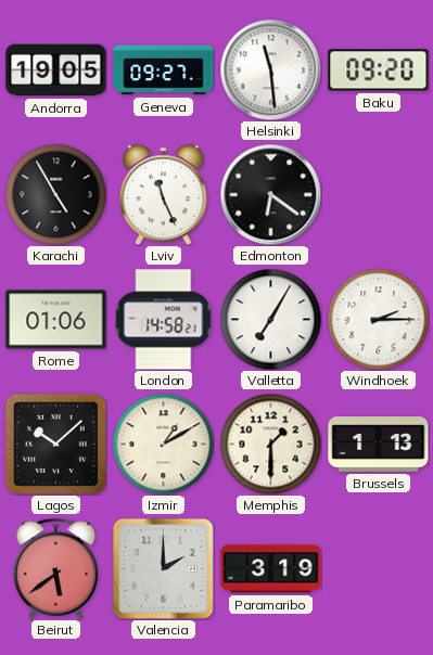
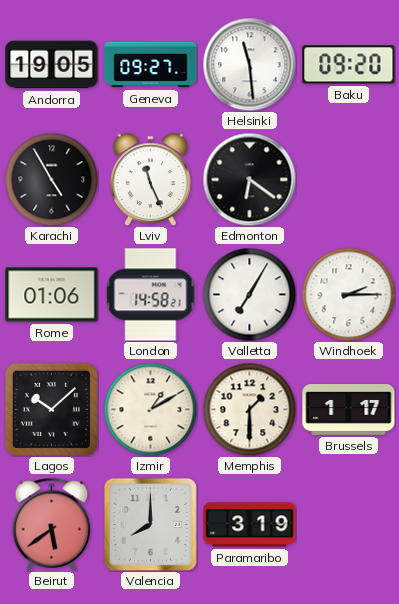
Brussels: 1:13 -> 1:17 (349, 410)
Valencia: 2:00 -> 8:00 (150, 524)
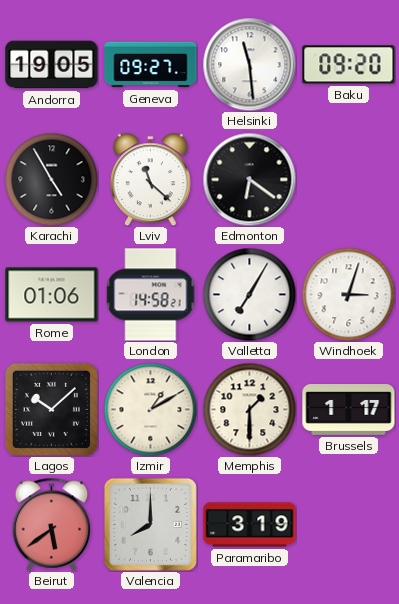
Lviv: 11:26 -> 11:22 (150, 179)
Windhoek: 2:15 -> 3:03 (348, 294)
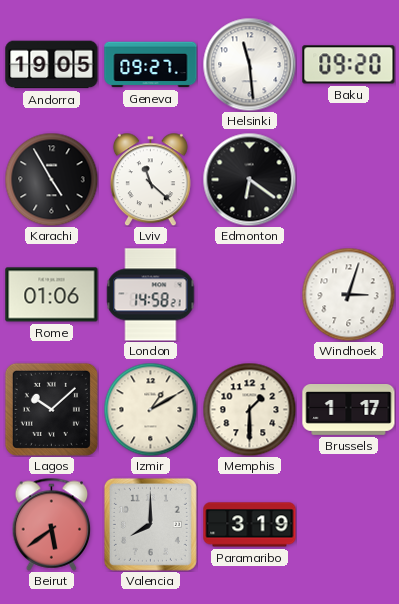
Valletta: 7:05 -> none (249, 294)
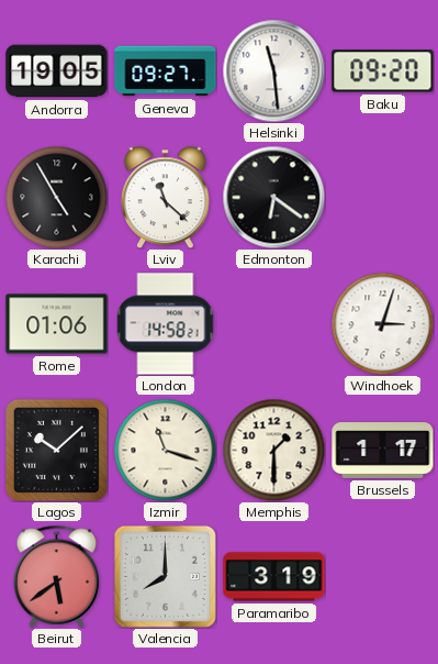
Izmir: 1:10 -> 11:18 (165, 450)
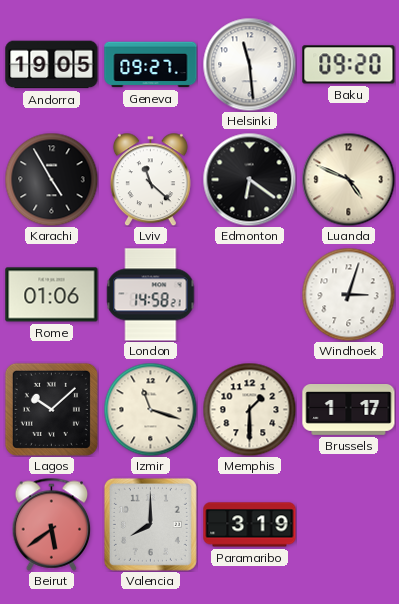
Luanda: none -> 4:49 (348, 179)
